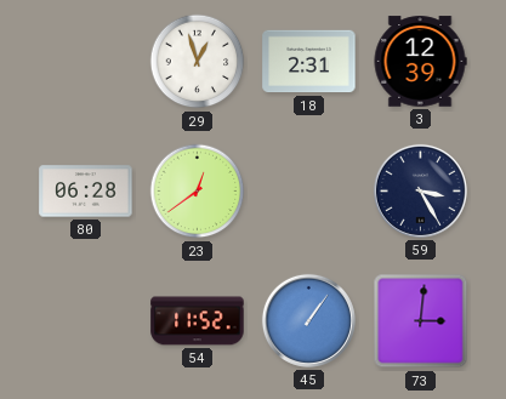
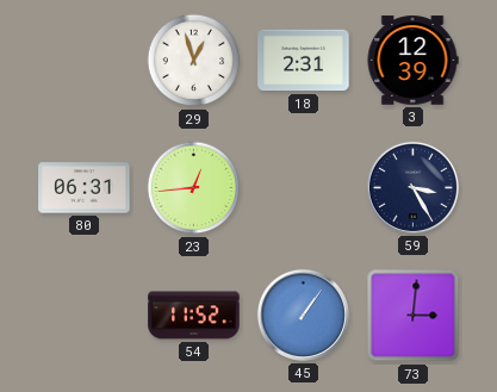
80: 06:28 -> 06:31 (85, 188)
23: 12:39 -> 12:44 (194, 188)
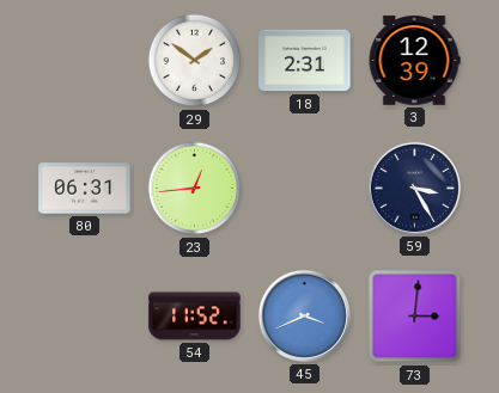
29: 12:57 -> 1:51 (195, 61)
45: 1:06 -> 3:41 (304, 315)
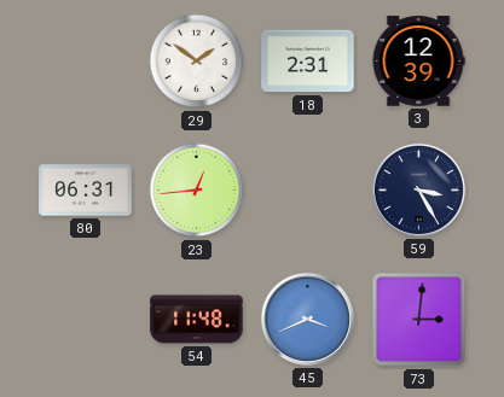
54: 11:52 -> 11:48 (197, 320)
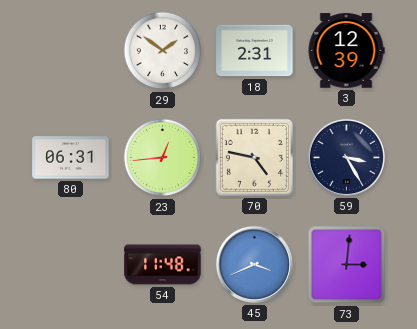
70: none -> 4:47 (254, 157)
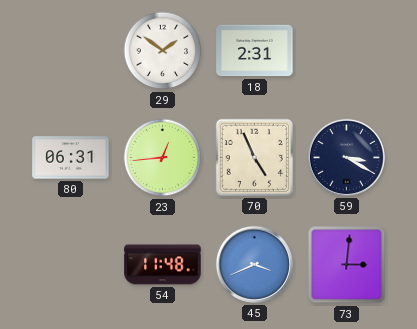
3: 12:39 -> none (346, 51)
70: 4:47 -> 4:56 (254, 157)
59: 3:25 -> 3:20 (346, 157)
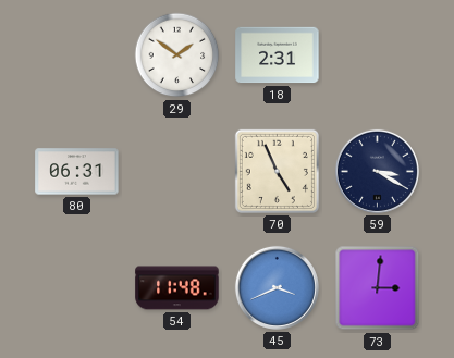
23: 12:44 -> none (163, 158)
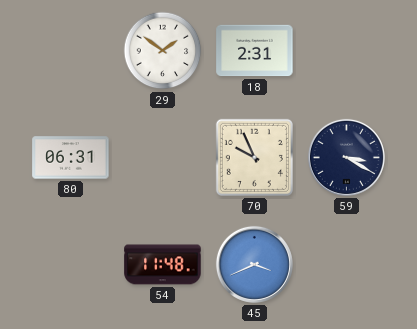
70: 4:56 -> 9:56 (254, 157)
73: 3:01 -> none (378, 288)
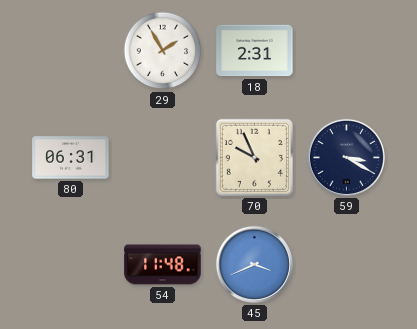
29: 1:51 -> 1:55 (163, 51)
